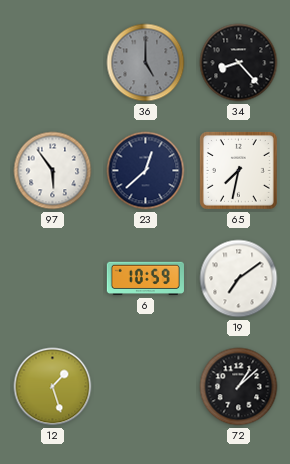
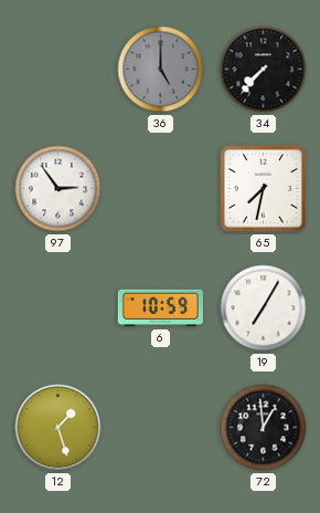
34: 8:23 -> 7:37 (264, 70)
97: 5:54 -> 2:54 (58, 189)
23: 12:38 -> none (146, 171)
19: 7:09 -> 7:05 (264, 308)
72: 1:08 -> 12:59 (264, 428)
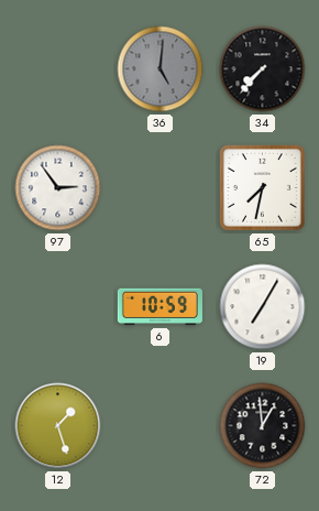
36: 5:00 -> 5:01 (161, 69)
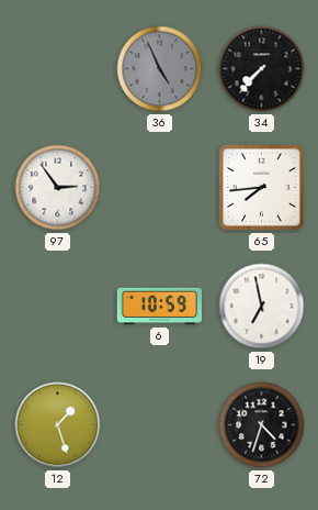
36: 5:01 -> 4:56 (160, 69)
65: 7:32 -> 7:44 (261, 187)
19: 7:05 -> 6:58 (262, 307)
72: 12:59 -> 4:33 (262, 425)
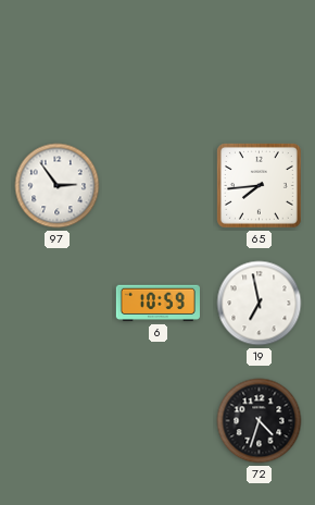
36: 4:56 -> none (160, 69)
34: 7:37 -> none (262, 69)
12: 1:27 -> none (58, 425)
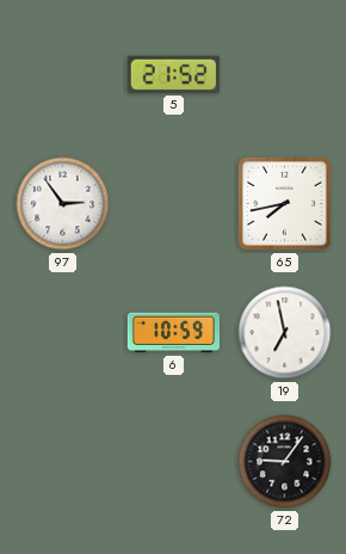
5: none -> 21:52 (173, 74)
65: 7:44 -> 7:43 (284, 203)
72: 4:33 -> 9:06 (285, 462)
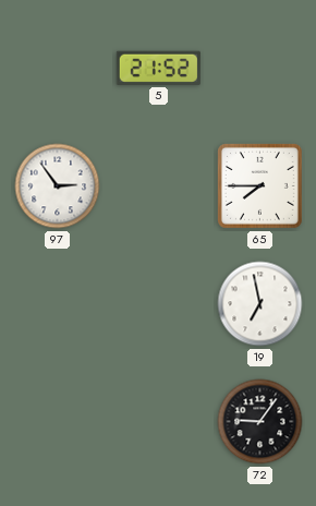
65: 7:43 -> 7:45 (259, 185)
6: 10:59 -> none (173, 333)
